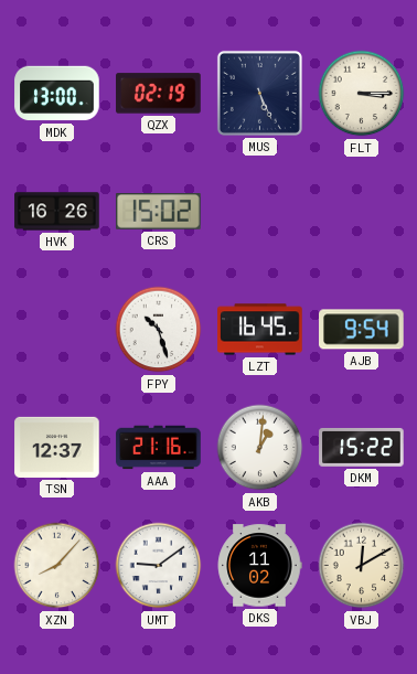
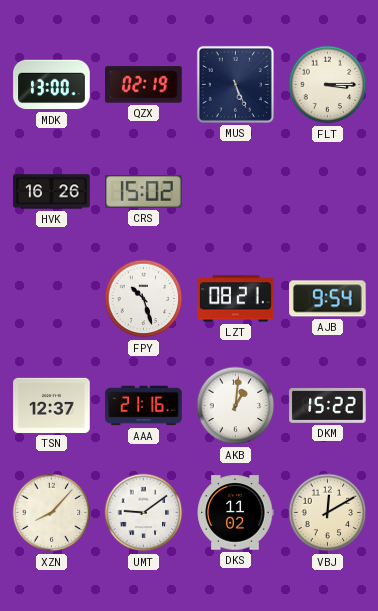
LZT: 16:45 -> 08:21 (236, 299)
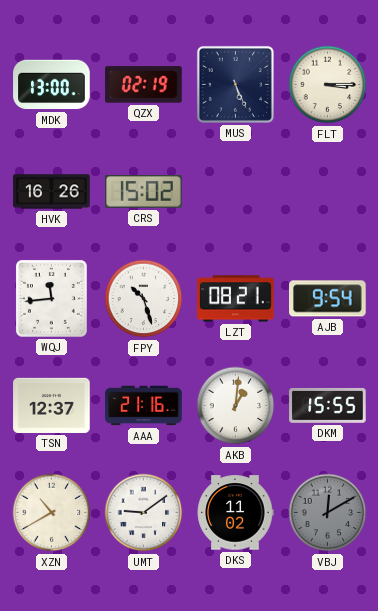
WQJ: none -> 11:44 (51, 298)
DKM: 15:22 -> 15:55 (328, 405)
XZN: 8:07 -> 10:40 (52, 513)
VBJ dial: cream -> grey (328, 513)
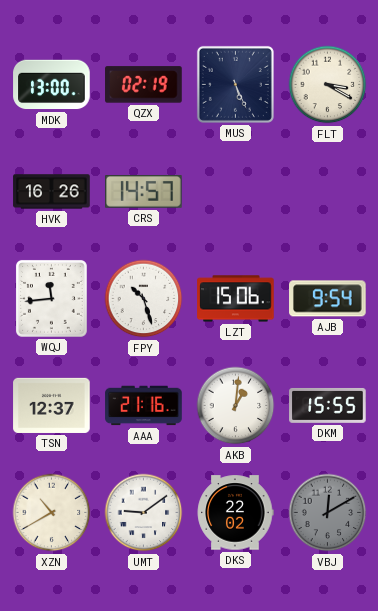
FLT: 3:15 -> 3:20 (328, 85)
CRS: 15:02 -> 14:57 (144, 192)
LZT: 08:21 -> 15:06 (236, 299)
DKS: 11:02 -> 22:02 (235, 513)
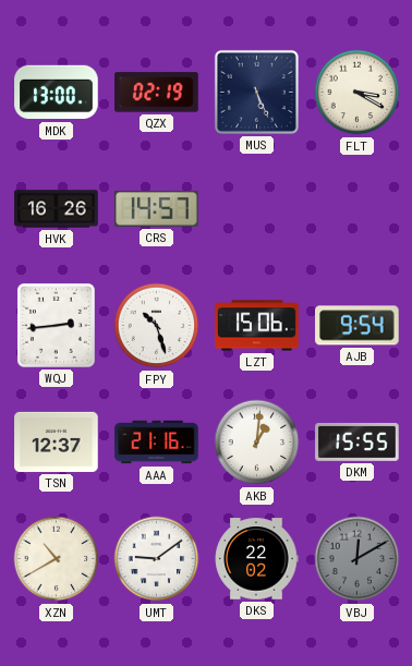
WQJ: 11:44 -> 2:44 (56, 325)
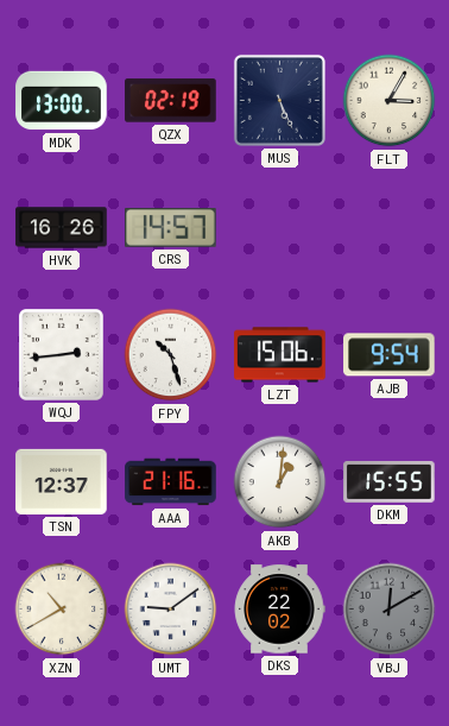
FLT: 3:20 -> 3:05 (390, 101)
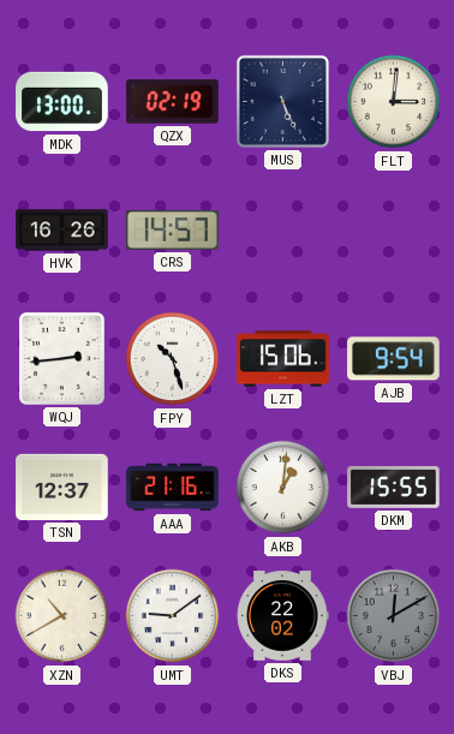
FLT: 3:05 -> 3:01 (394, 102)
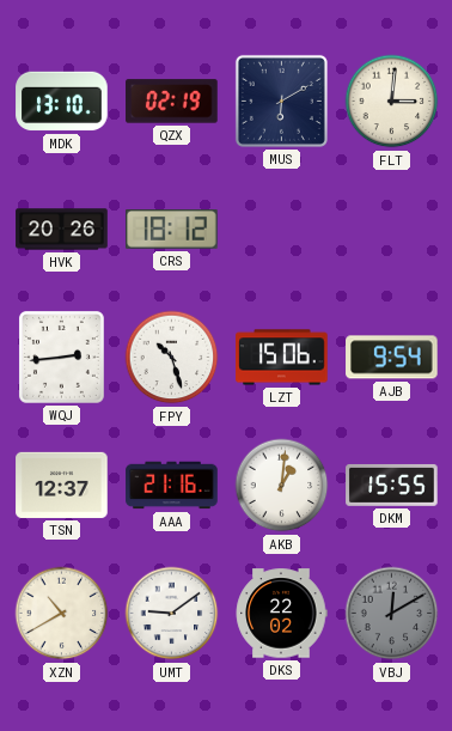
MDK: 13:00 -> 13:10 (62, 102)
MUS: 5:26 -> 6:10 (281, 100)
HVK: 16:26 -> 20:26 (62, 230)
CRS: 14:57 -> 18:12 (172, 230)
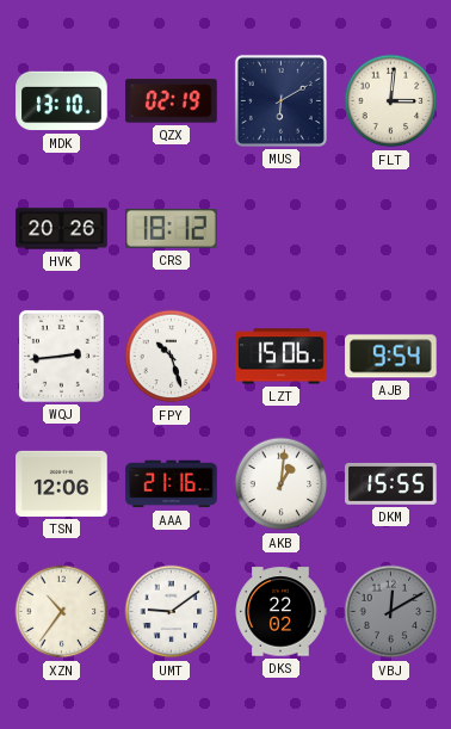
TSN: 12:37 -> 12:06 (62, 483)
XZN: 10:40 -> 10:36 (62, 612)
